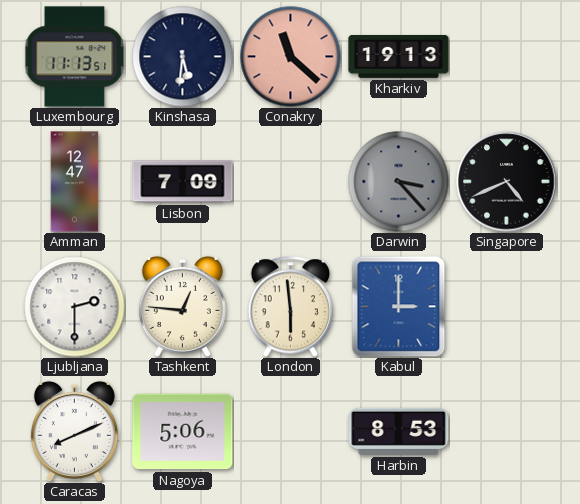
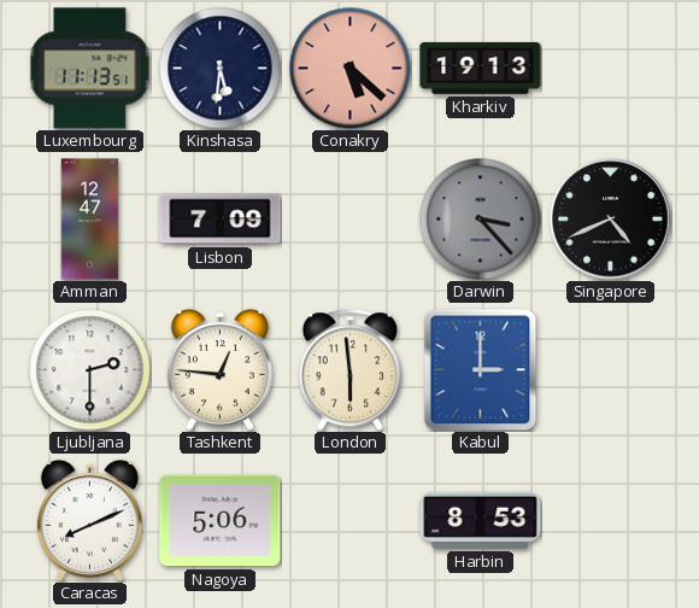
Conakry: 11:22 -> 5:22 (351, 69)
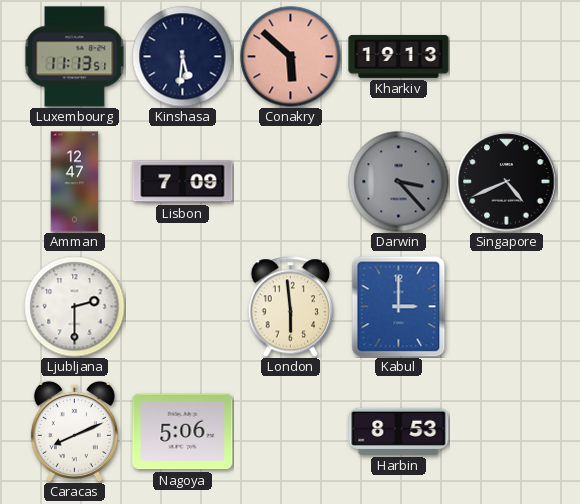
Conakry: 5:22 -> 5:52 (291, 57)
Tashkent: 12:46 -> none (219, 369)
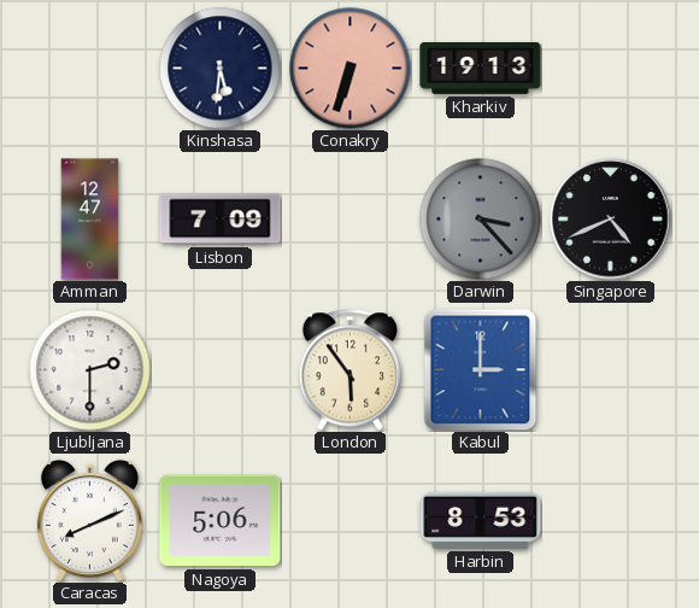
Luxembourg: 11:13 -> none (75, 57)
Conakry: 5:52 -> 6:33 (351, 69)
London: 5:59 -> 5:54 (351, 370)
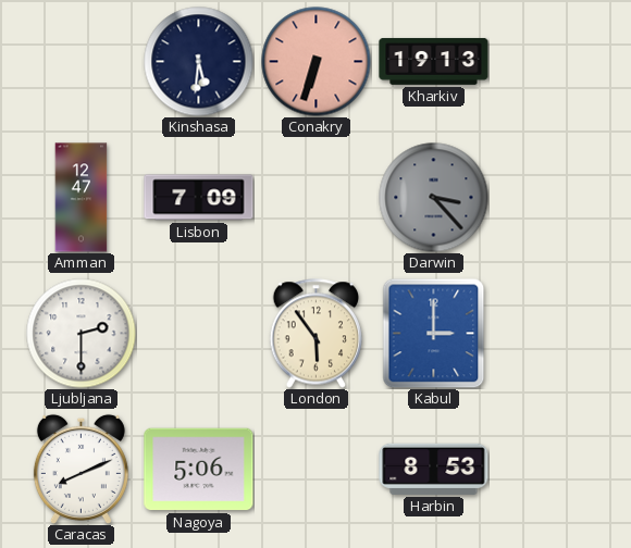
Singapore: 4:41 -> none (611, 220)
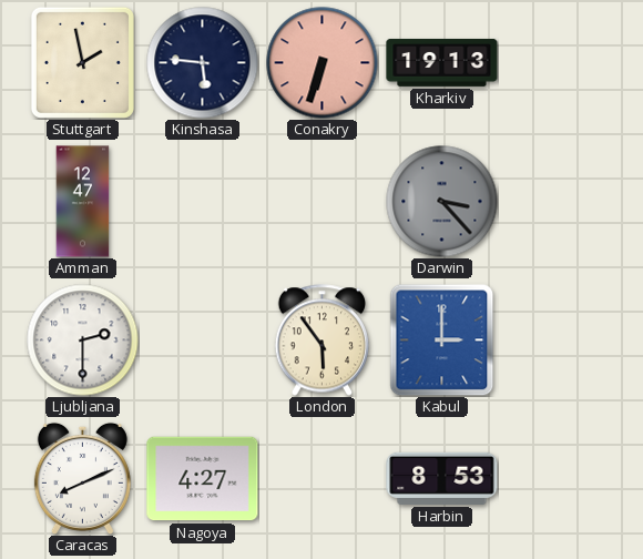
Stuttgart: none -> 1:58 (82, 62)
Kinshasa: 5:31 -> 5:46 (203, 63)
Lisbon: 7:09 -> none (199, 198)
Nagoya: 5:06 -> 4:27 (203, 479)
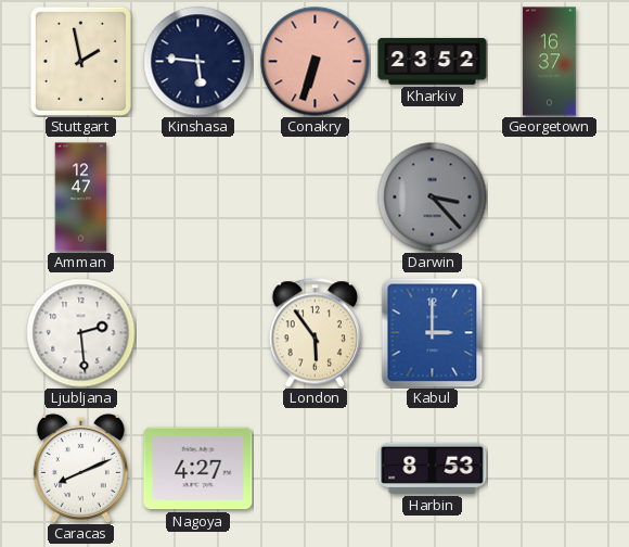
Kharkiv: 19:13 -> 23:52 (433, 61)
Georgetown: none -> 16:37 (550, 62)
Ljubljana: 2:30 -> 2:29 (81, 333)
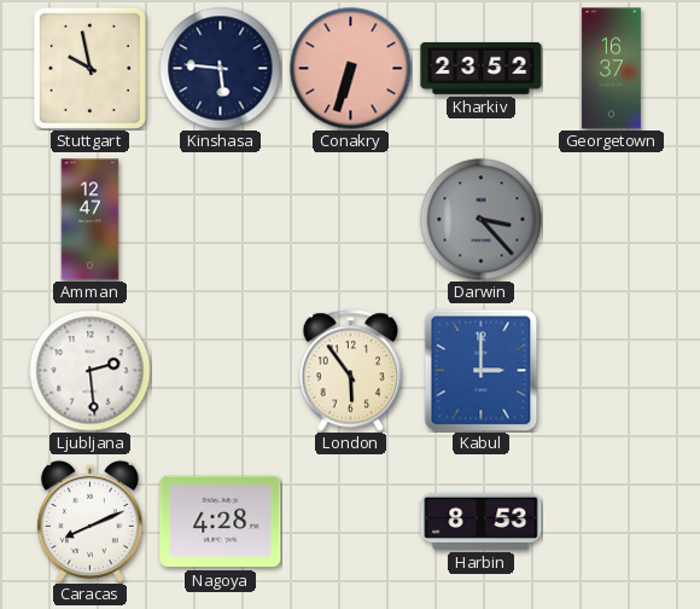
Stuttgart: 1:58 -> 9:58 (89, 68)
Nagoya: 4:27 -> 4:28 (221, 522)
